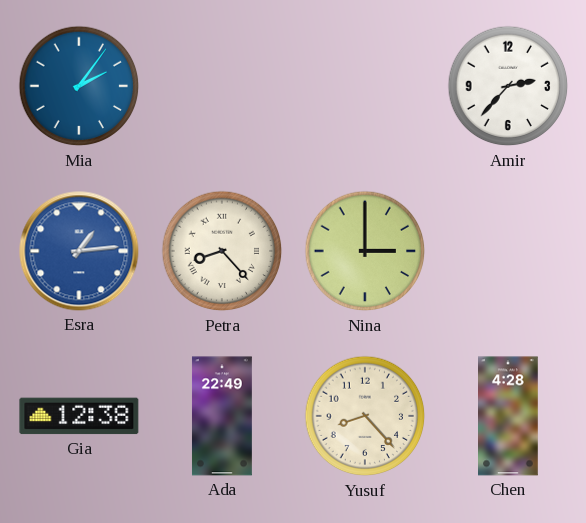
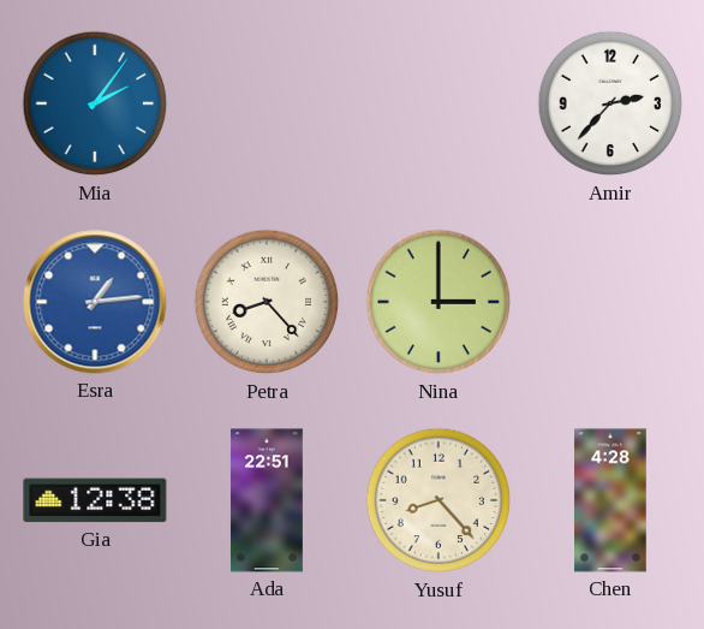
Ada: 22:49 -> 22:51 (267, 500)
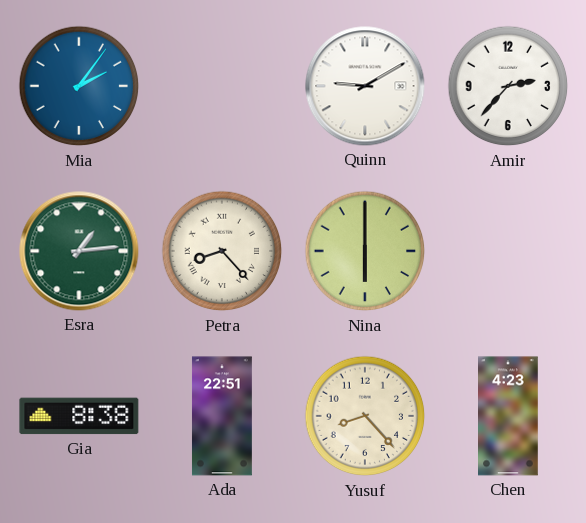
Quinn: none -> 9:10 (365, 86)
Esra dial: blue -> green (79, 251)
Nina: 3:00 -> 6:00 (365, 251)
Gia: 12:38 -> 8:38 (79, 416)
Chen: 4:28 -> 4:23 (508, 416)
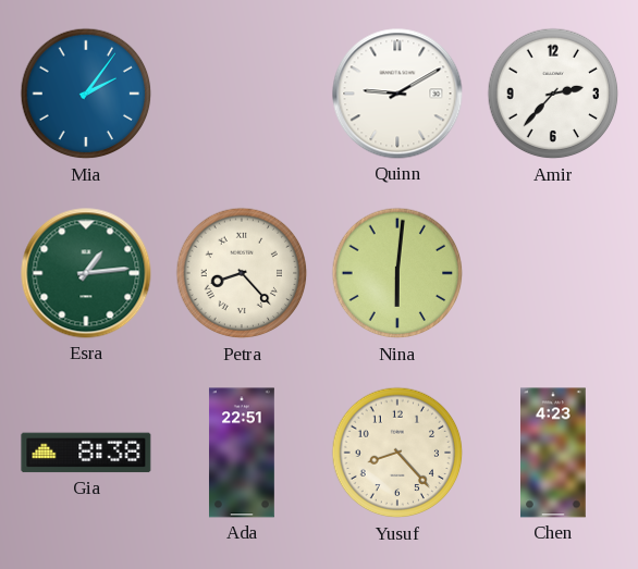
Nina: 6:00 -> 6:01 (397, 273)
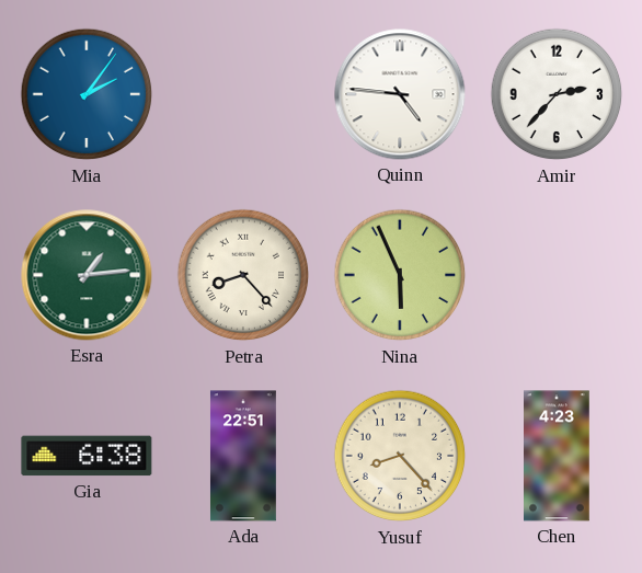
Quinn: 9:10 -> 4:46 (400, 94)
Nina: 6:01 -> 5:56 (400, 275)
Gia: 8:38 -> 6:38 (87, 456)
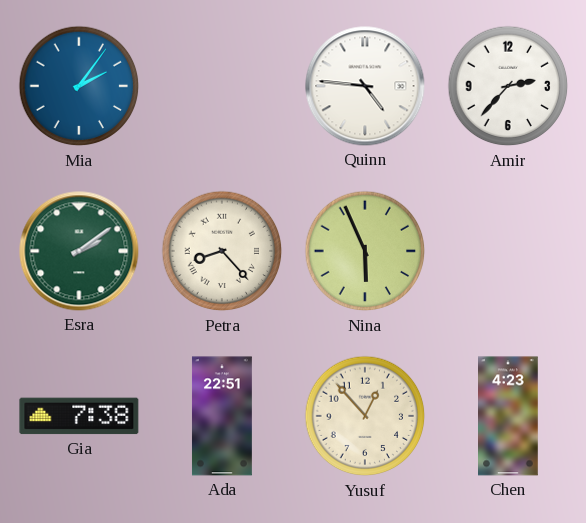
Esra: 1:14 -> 2:09 (79, 251)
Gia: 6:38 -> 7:38 (79, 416)
Yusuf: 8:23 -> 12:53 (365, 416)
